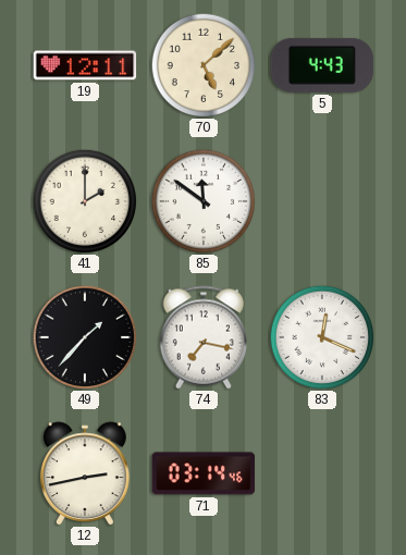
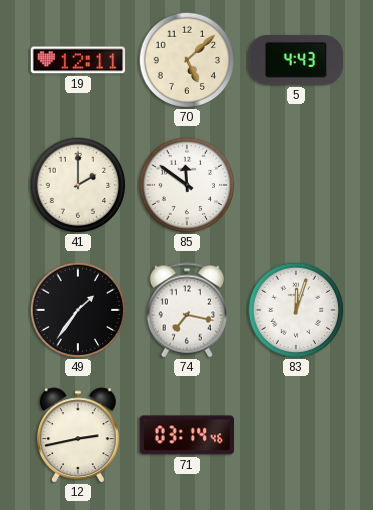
49: 1:37 -> 1:36 (78, 310)
83: 12:19 -> 12:03 (296, 310)
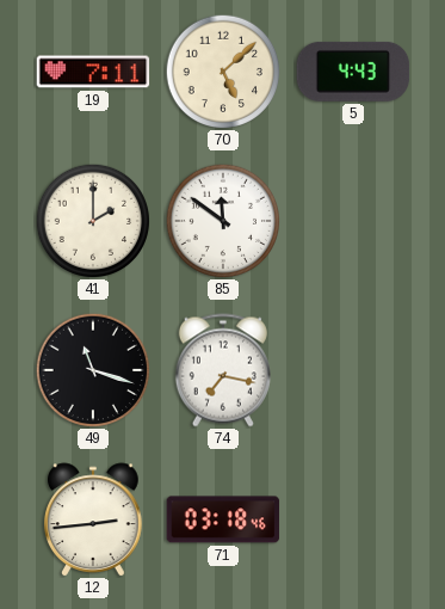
19: 12:11 -> 7:11 (93, 72)
49: 1:36 -> 11:18 (93, 370)
83: 12:03 -> none (296, 310)
12: 2:43 -> 2:44 (93, 519)
71: 03:14 -> 03:18 (223, 519)
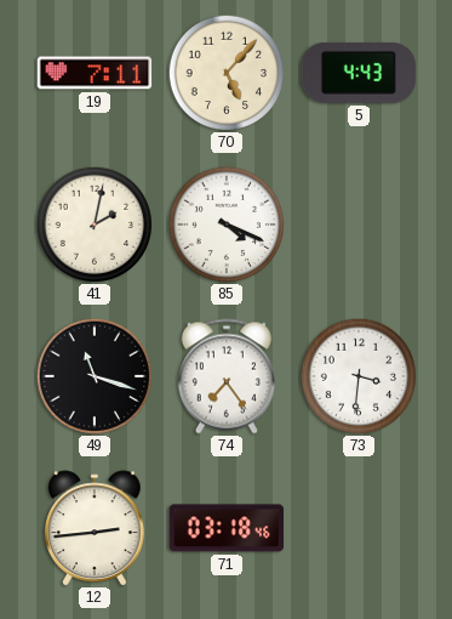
70: 5:08 -> 5:07 (227, 73)
41: 2:00 -> 2:02 (95, 225)
85: 11:51 -> 4:19 (227, 225)
74: 7:17 -> 7:24 (227, 376)
73: none -> 3:31 (359, 376)
